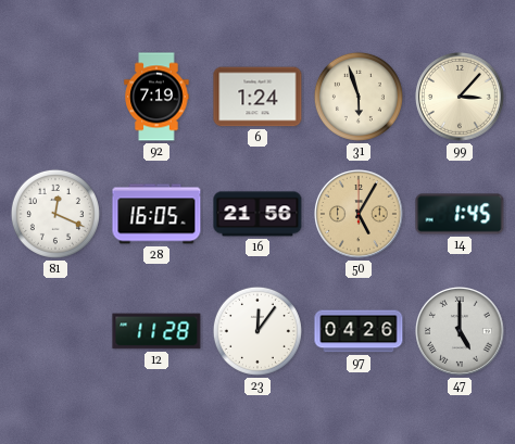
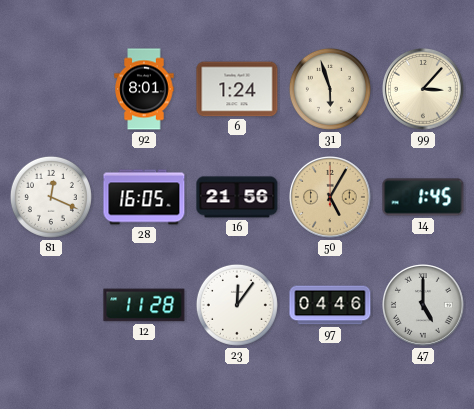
92: 7:19 -> 8:01 (144, 89)
97: 04:26 -> 04:46 (330, 305)
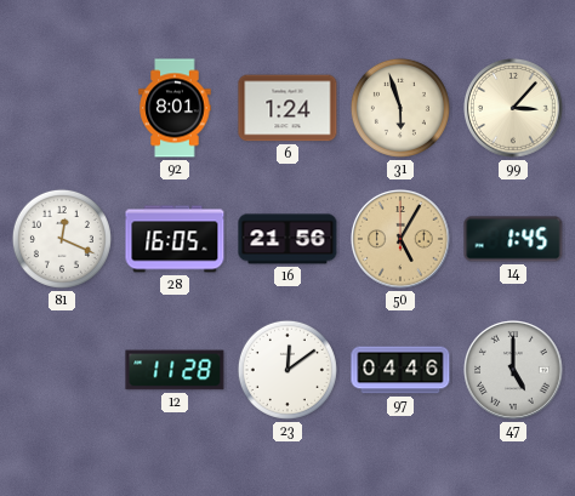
23: 12:06 -> 12:09 (287, 370)
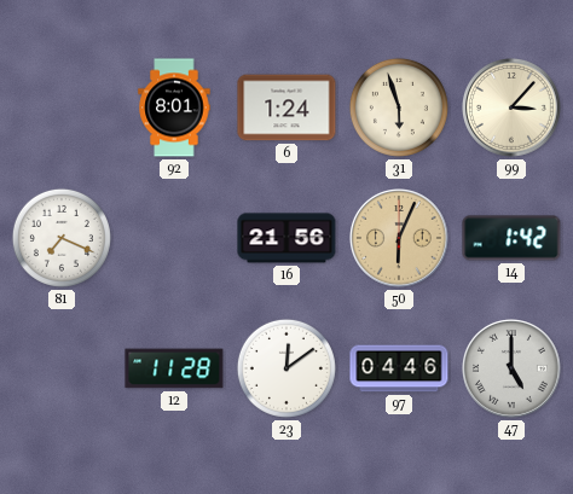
81: 12:19 -> 7:19 (62, 238)
28: 16:05 -> none (175, 239)
50: 5:05 -> 6:04 (400, 239)
14: 1:45 -> 1:42 (511, 238)
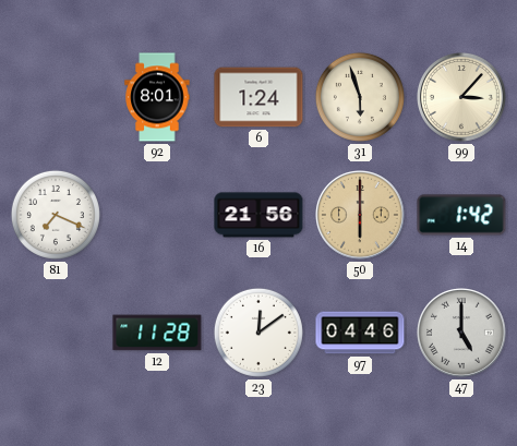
50: 6:04 -> 6:00 (361, 216)
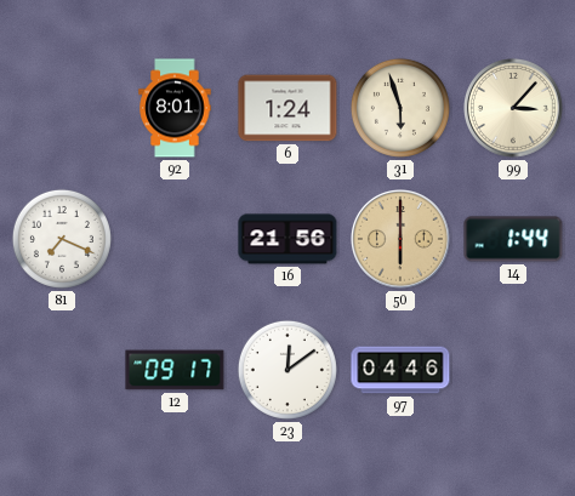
14: 1:42 -> 1:44 (513, 239)
12: 11:28 -> 09:17 (175, 370)
47: 5:00 -> none (462, 334)
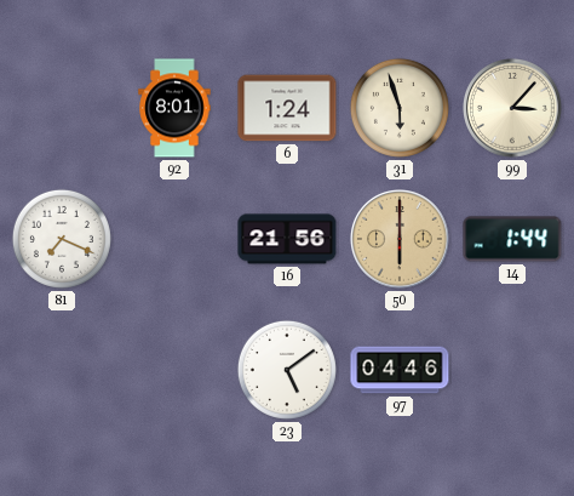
12: 09:17 -> none (175, 370)
23: 12:09 -> 5:09 (287, 370)
